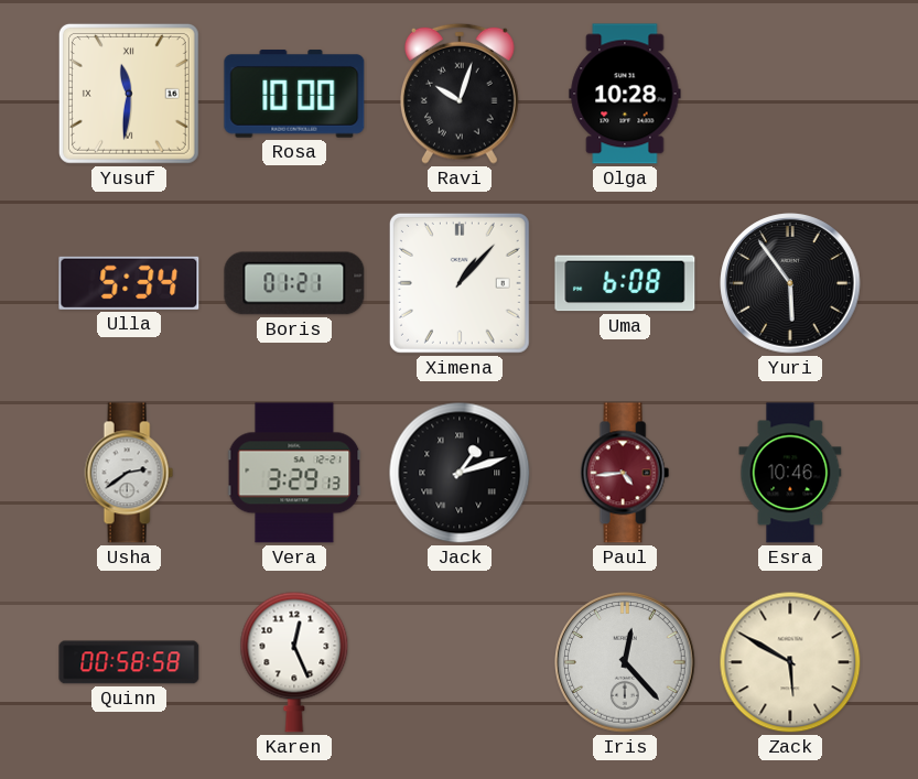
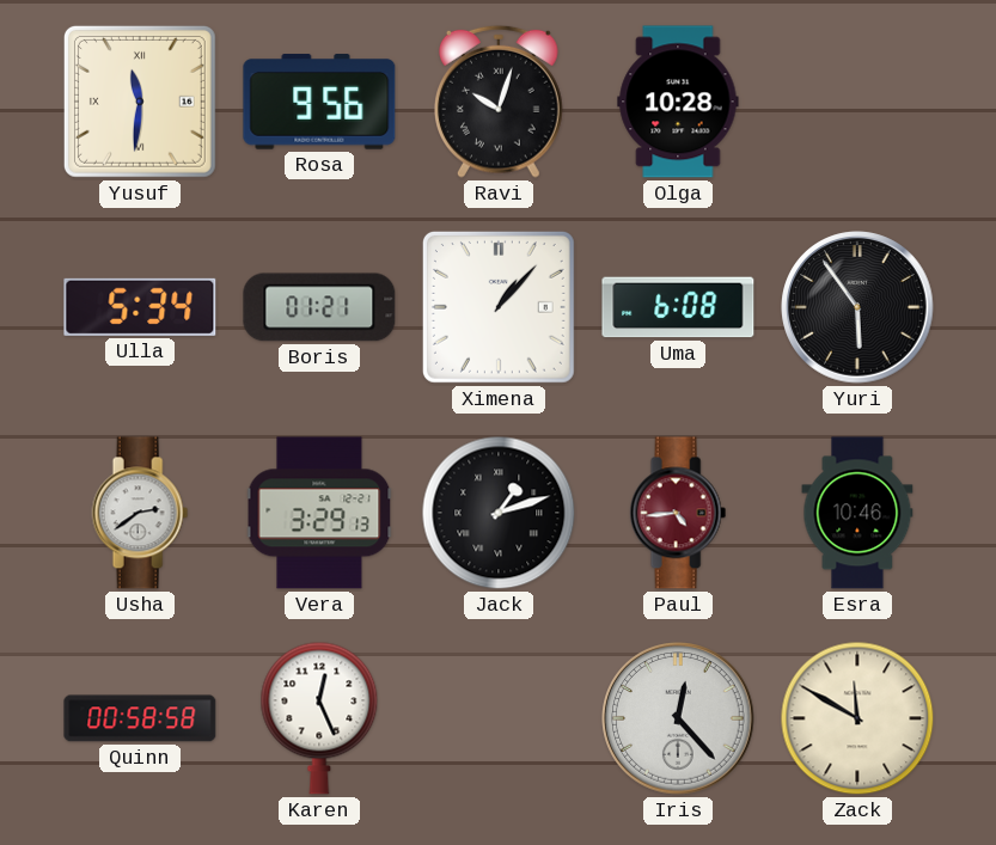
Rosa: 10:00 -> 9:56 (319, 102)
Zack: 5:50 -> 11:50 (857, 718)
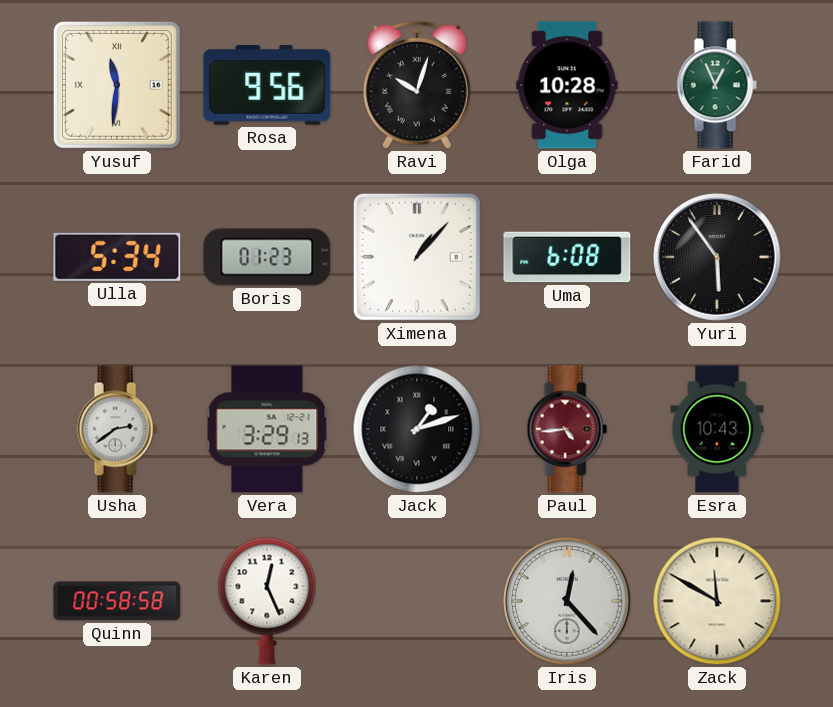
Farid: none -> 12:56 (717, 85)
Boris: 01:21 -> 01:23 (267, 257)
Esra: 10:46 -> 10:43 (717, 429)
